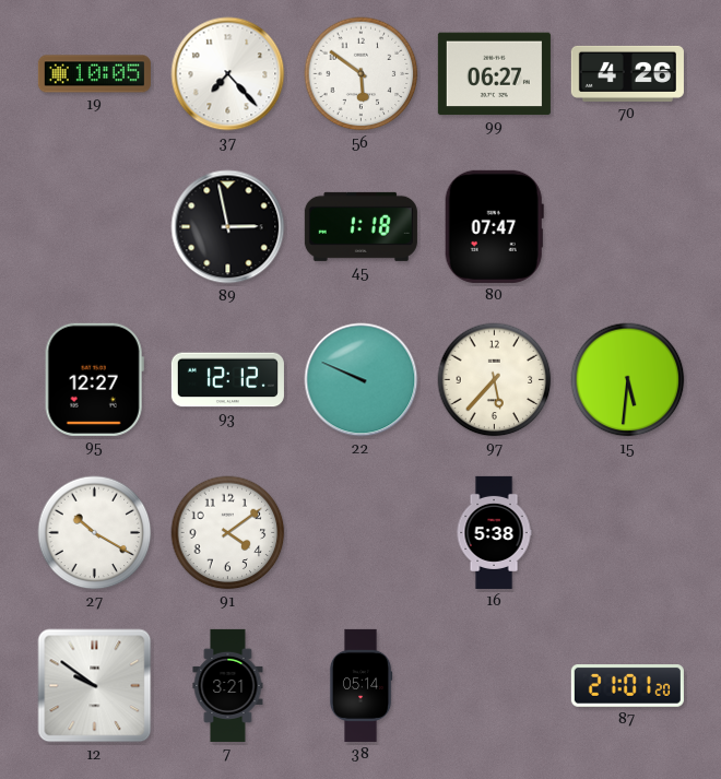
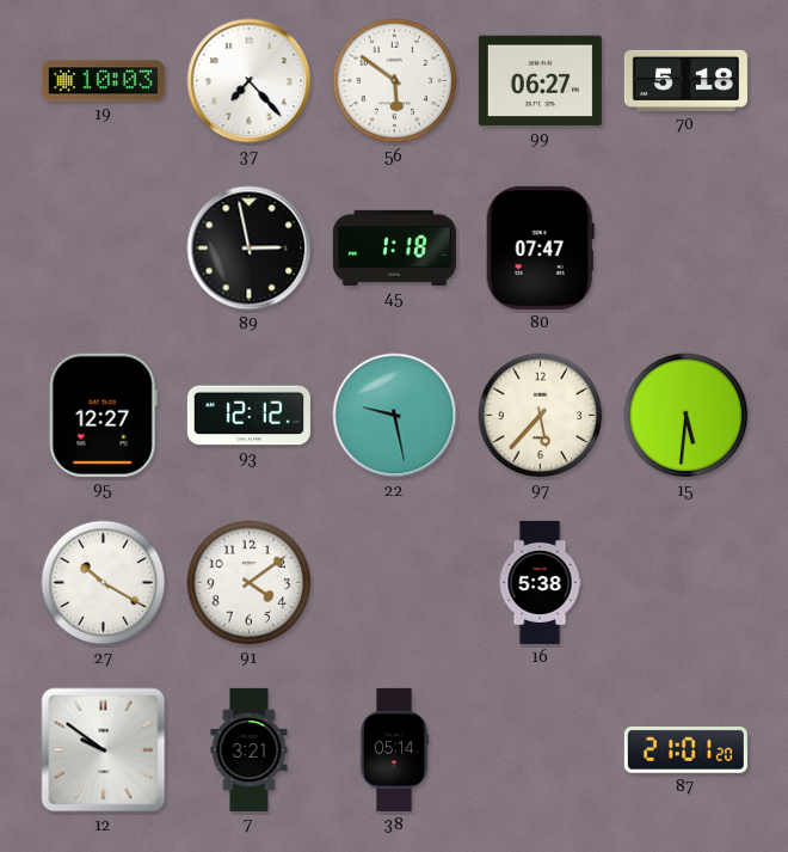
19: 10:05 -> 10:03 (103, 81)
70: 4:26 -> 5:18 (685, 80)
22: 9:49 -> 9:28 (395, 416)
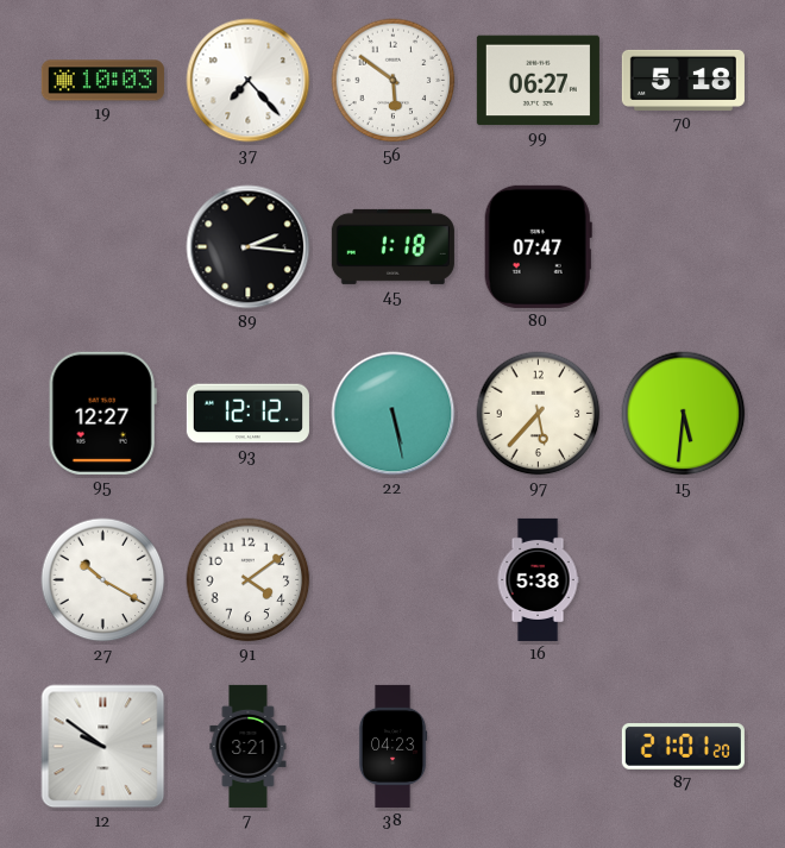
89: 2:58 -> 2:16 (249, 247)
22: 9:28 -> 5:28 (394, 414)
38: 05:14 -> 04:23 (392, 746)
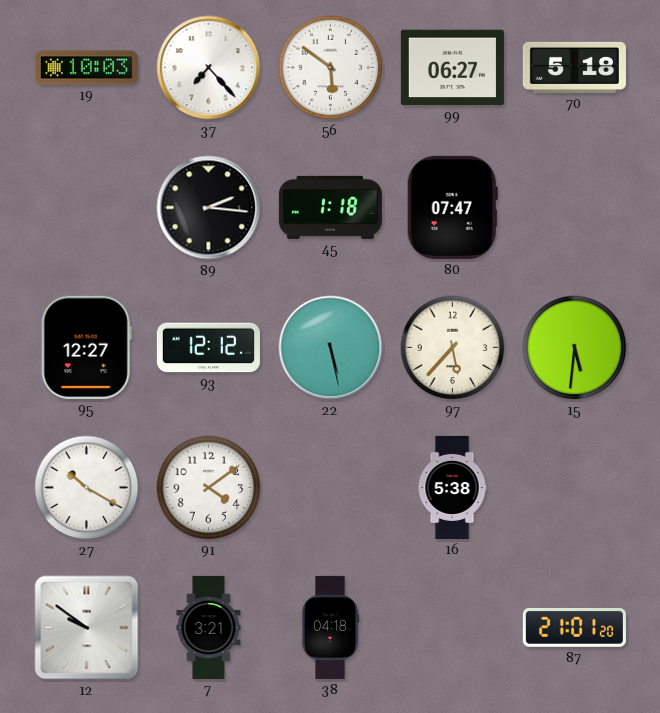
38: 04:23 -> 04:18 (330, 627)
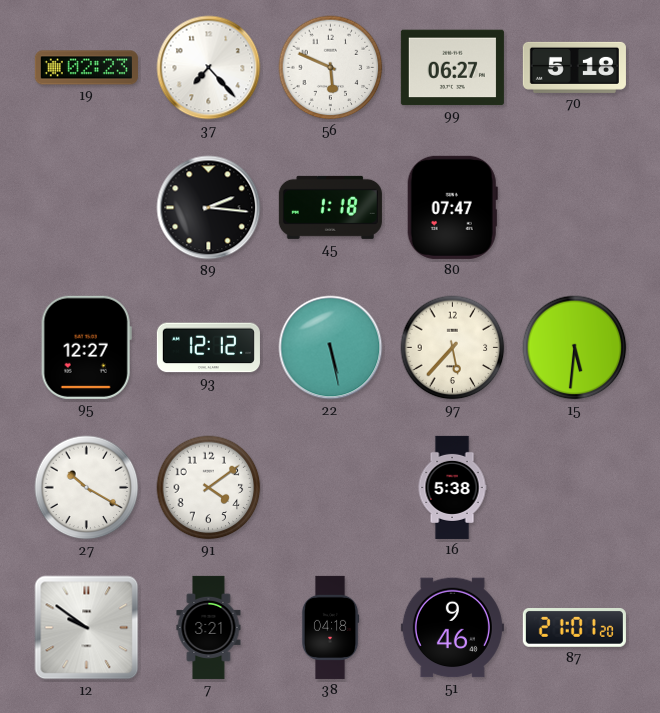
19: 10:03 -> 02:23 (86, 68)
56: 5:51 -> 5:49 (331, 68)
51: none -> 9:46 (452, 628)
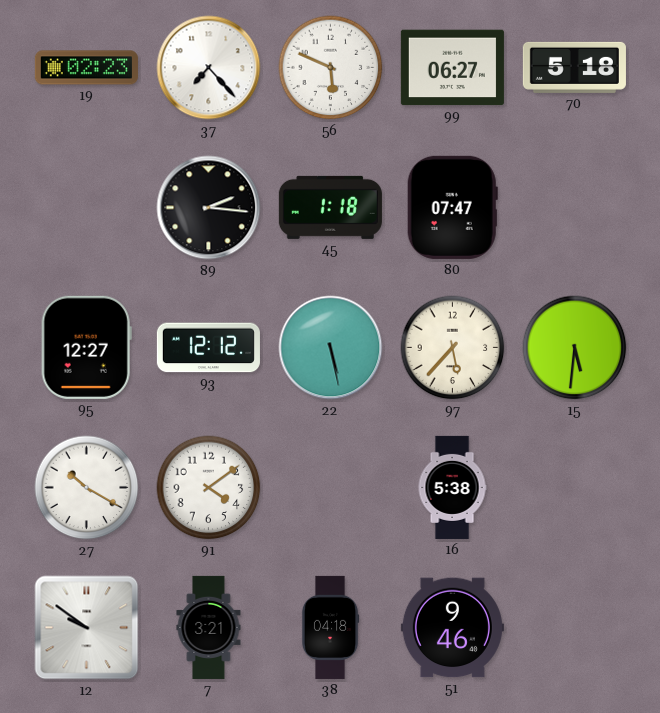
87: 21:01 -> none (574, 628)
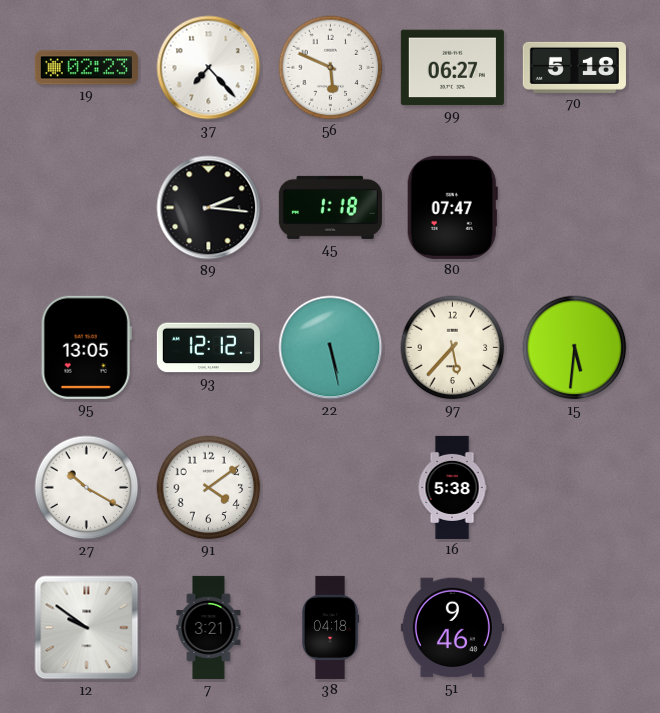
95: 12:27 -> 13:05 (86, 347)
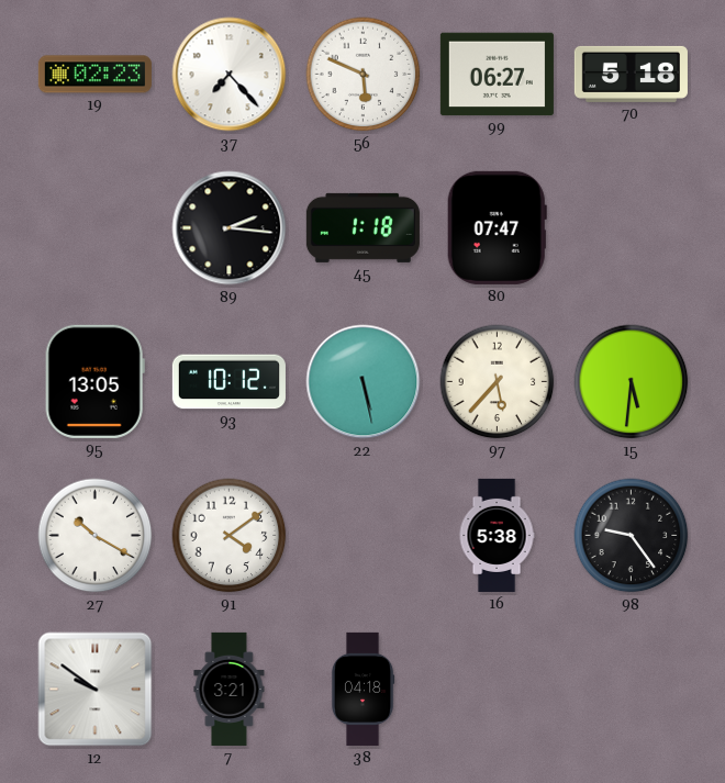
93: 12:12 -> 10:12 (228, 382)
98: none -> 9:24 (632, 536)
51: 9:46 -> none (452, 628)
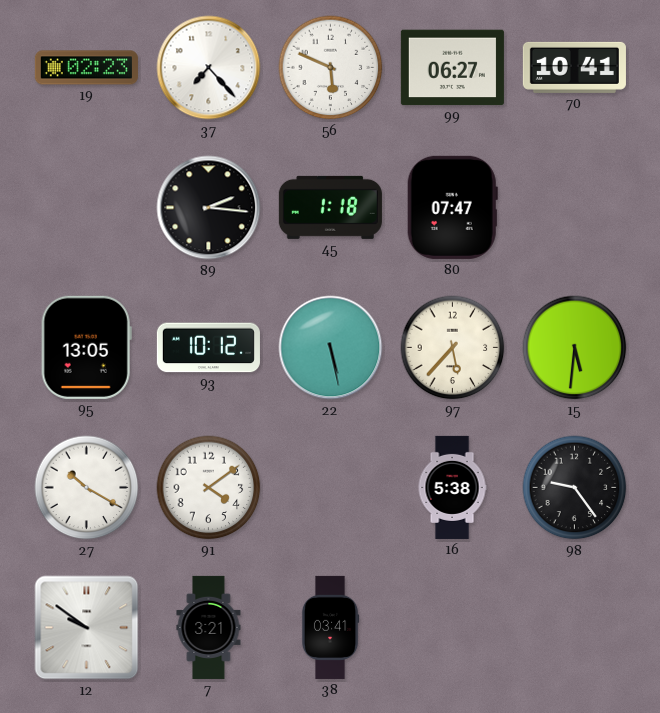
70: 5:18 -> 10:41 (574, 67)
38: 04:18 -> 03:41 (330, 627)
